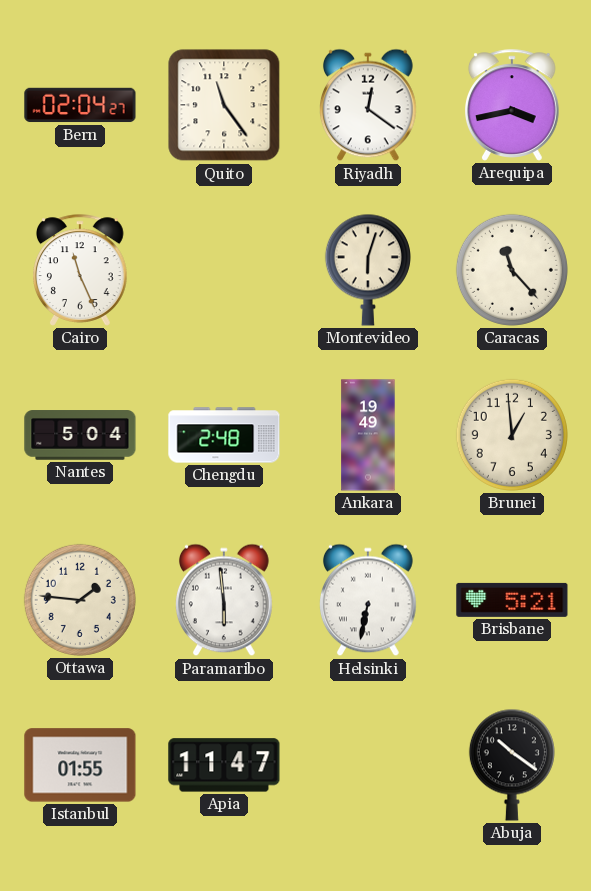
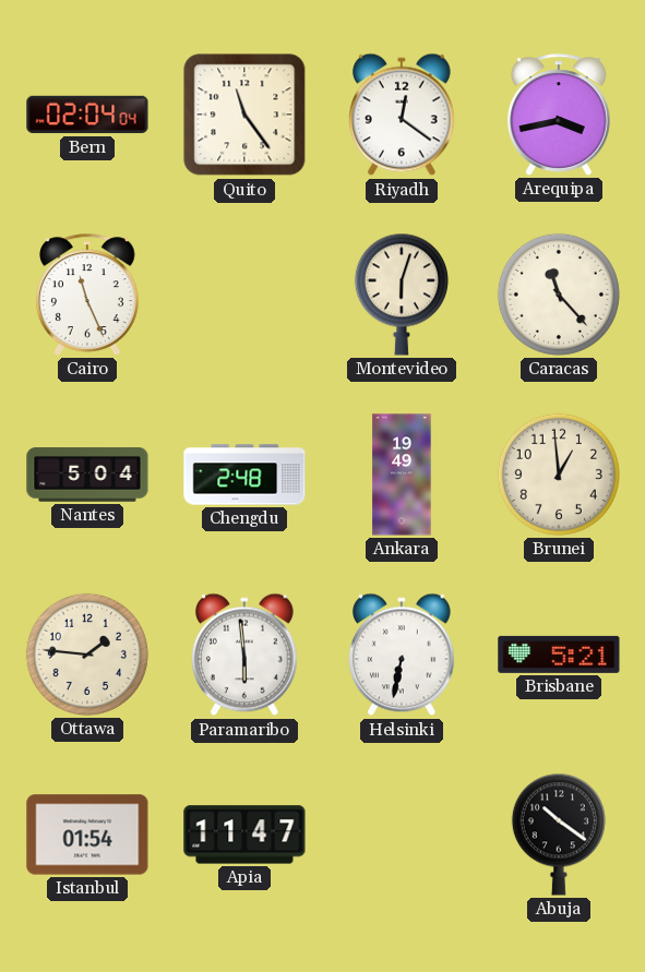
Bern: 02:04:27 -> 02:04:04 (87, 115)
Istanbul: 01:55 -> 01:54 (87, 835)
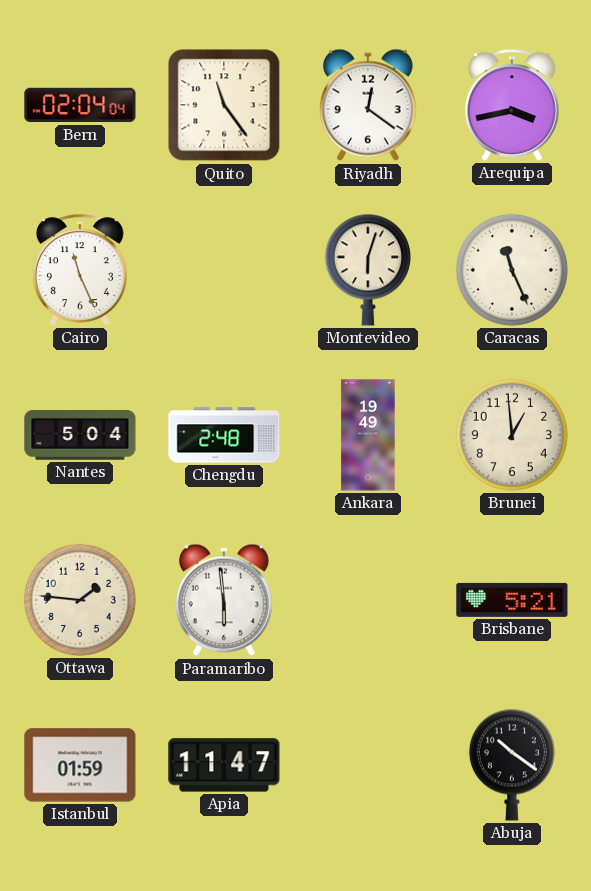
Caracas: 11:23 -> 11:26 (512, 270)
Helsinki: 6:32 -> none (403, 655)
Istanbul: 01:54 -> 01:59 (80, 765)
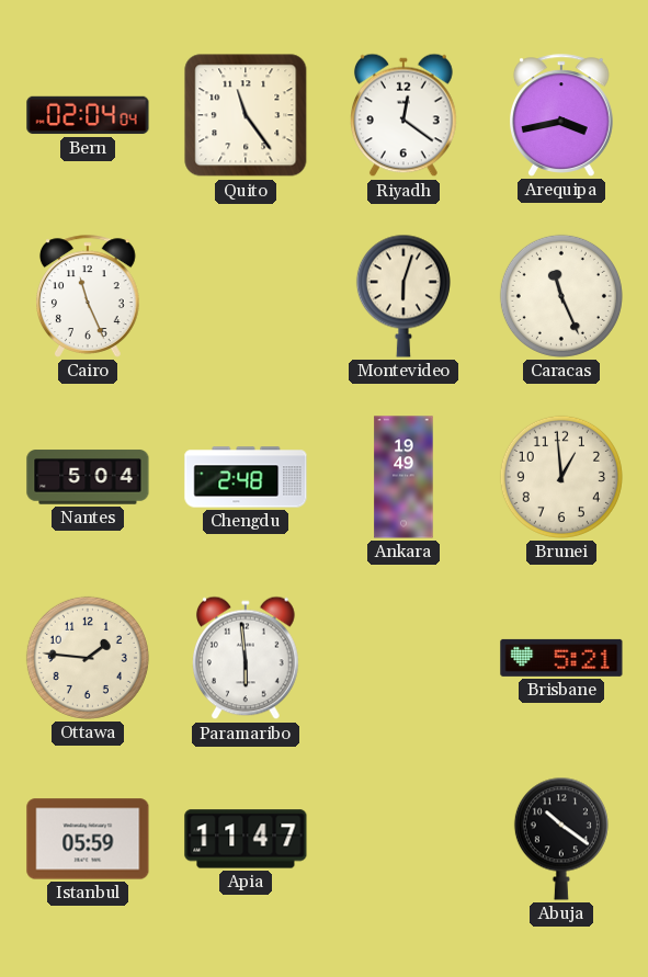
Istanbul: 01:59 -> 05:59 (88, 839)
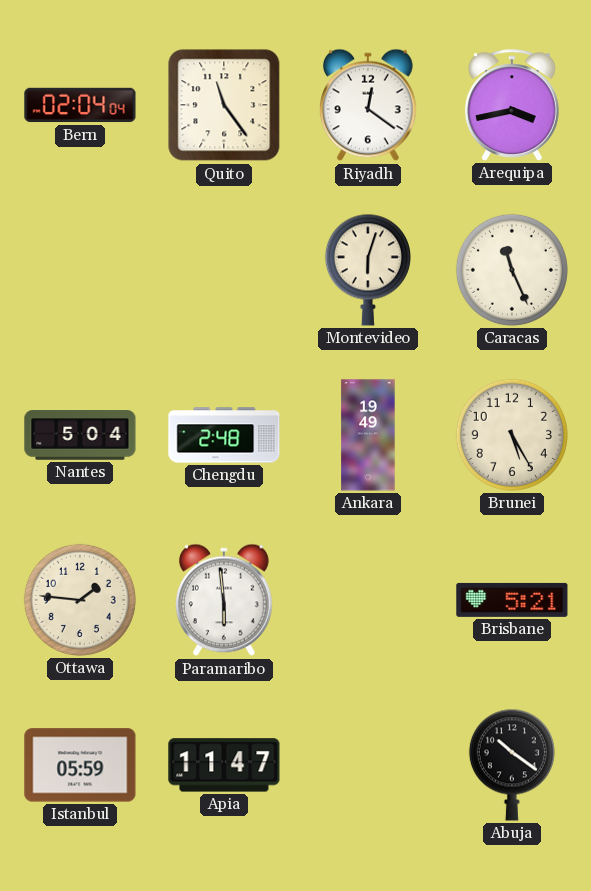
Cairo: 11:26 -> none (89, 296)
Brunei: 12:59 -> 5:25 (512, 435)
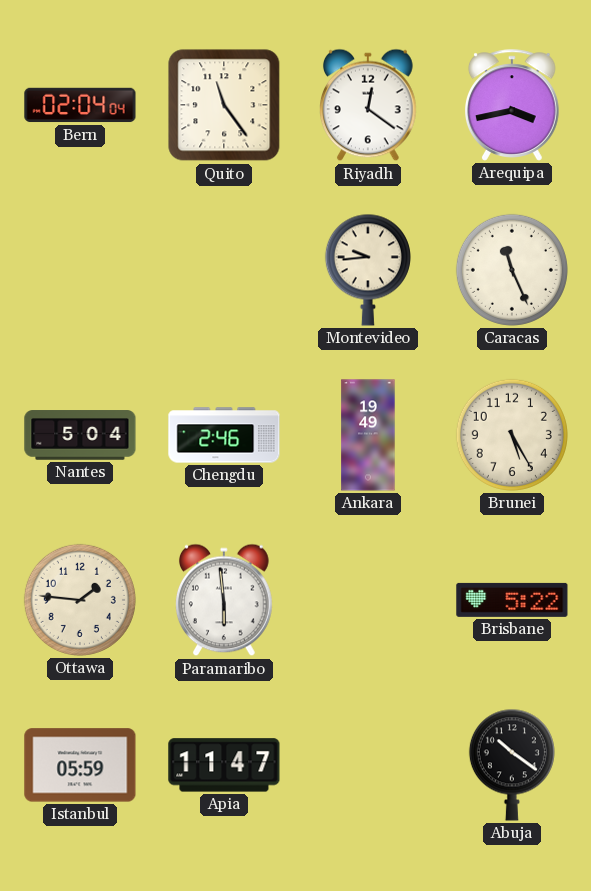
Montevideo: 6:03 -> 9:44 (368, 270)
Chengdu: 2:48 -> 2:46 (224, 435)
Brisbane: 5:21 -> 5:22 (512, 600)
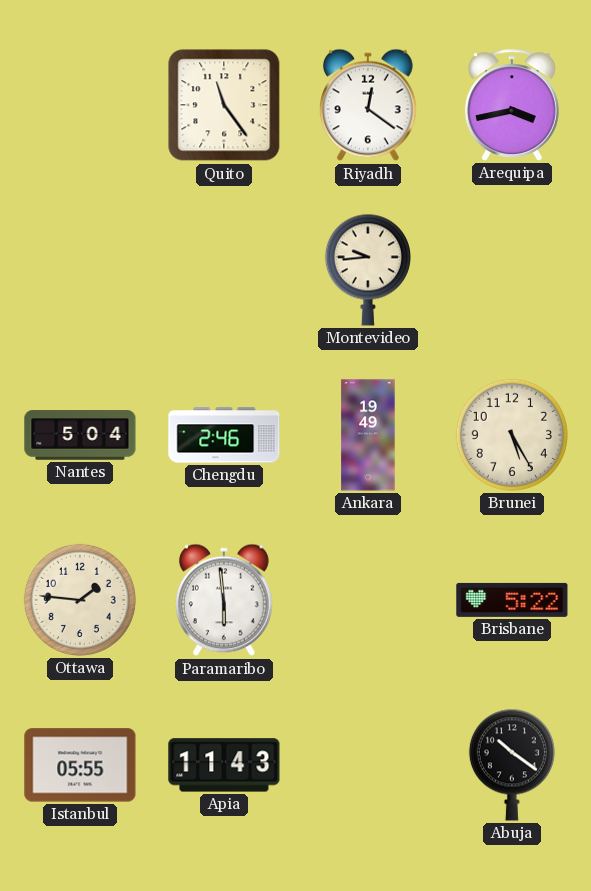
Bern: 02:04 -> none (80, 105)
Caracas: 11:26 -> none (512, 270)
Istanbul: 05:59 -> 05:55 (80, 765)
Apia: 11:47 -> 11:43 (224, 765)
